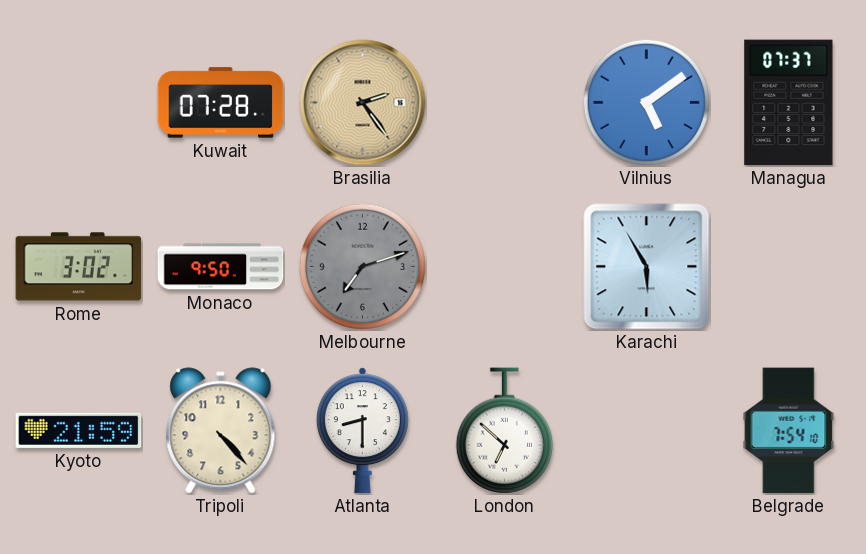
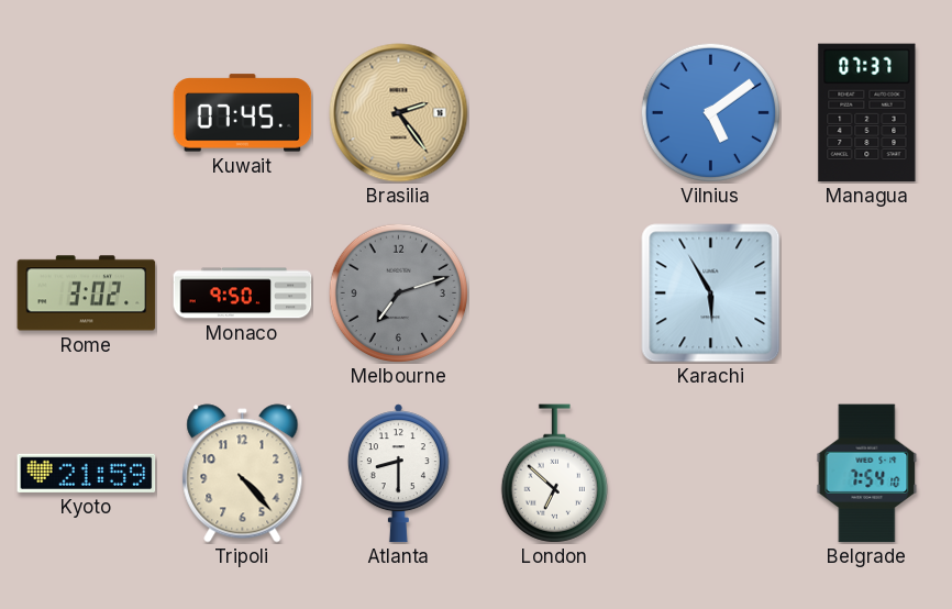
Kuwait: 07:28 -> 07:45 (243, 113)
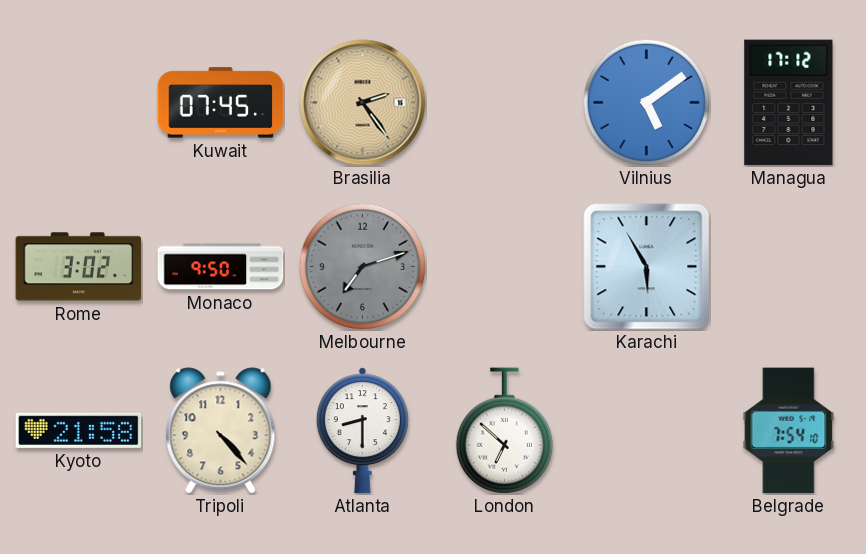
Managua: 07:37 -> 17:12 (789, 103)
Kyoto: 21:59 -> 21:58 (79, 430)
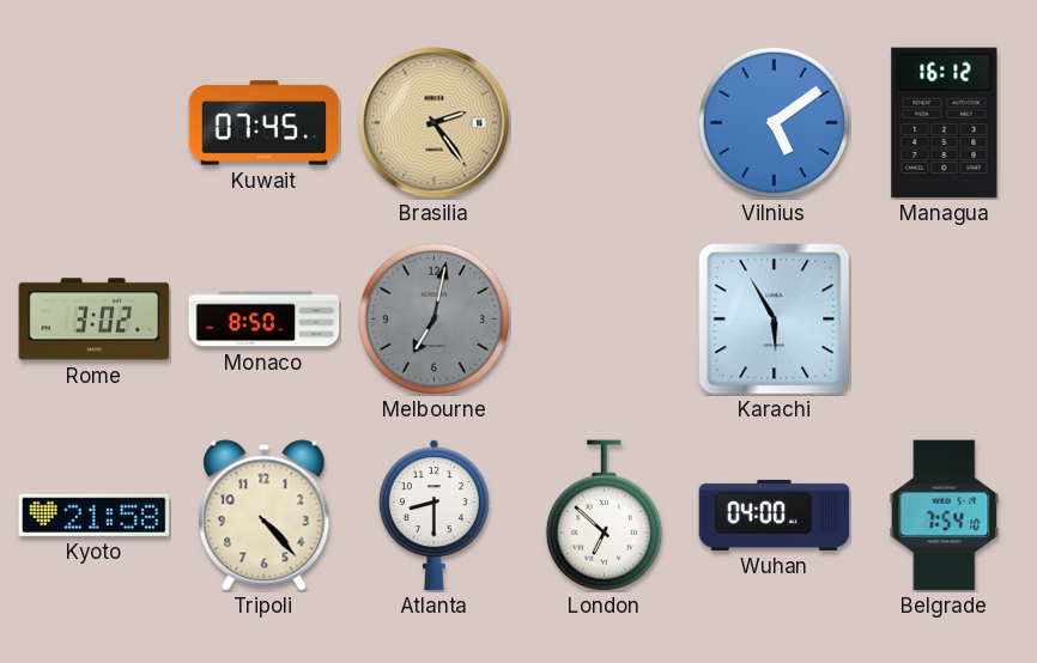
Managua: 17:12 -> 16:12 (945, 123)
Monaco: 9:50 -> 8:50 (265, 320)
Melbourne: 7:12 -> 7:02 (433, 318)
Wuhan: none -> 04:00 (775, 515)
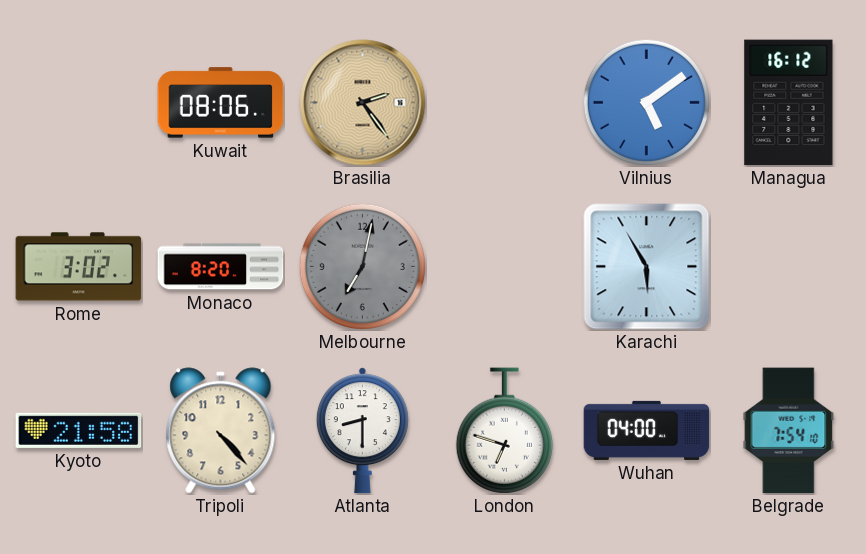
Kuwait: 07:45 -> 08:06 (221, 103)
Monaco: 8:50 -> 8:20 (221, 267)
London: 6:52 -> 6:48 (504, 431)
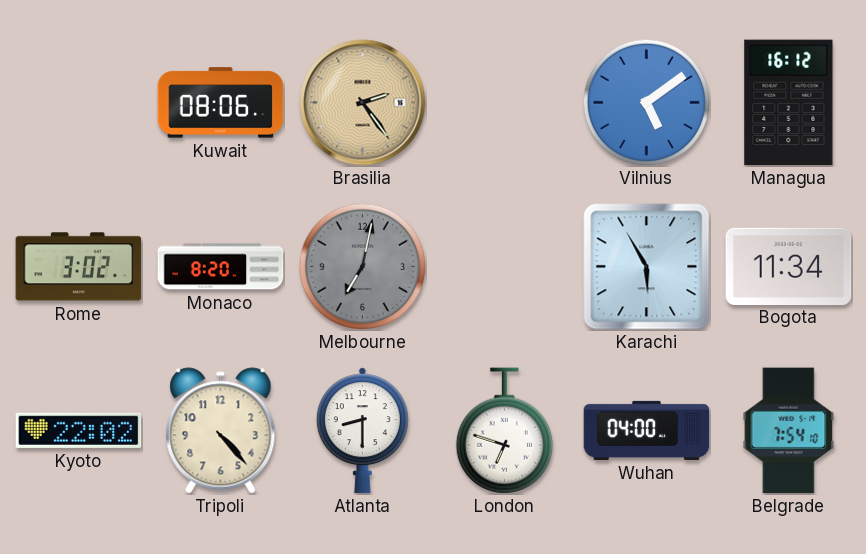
Bogota: none -> 11:34 (789, 266)
Kyoto: 21:58 -> 22:02 (79, 430)
